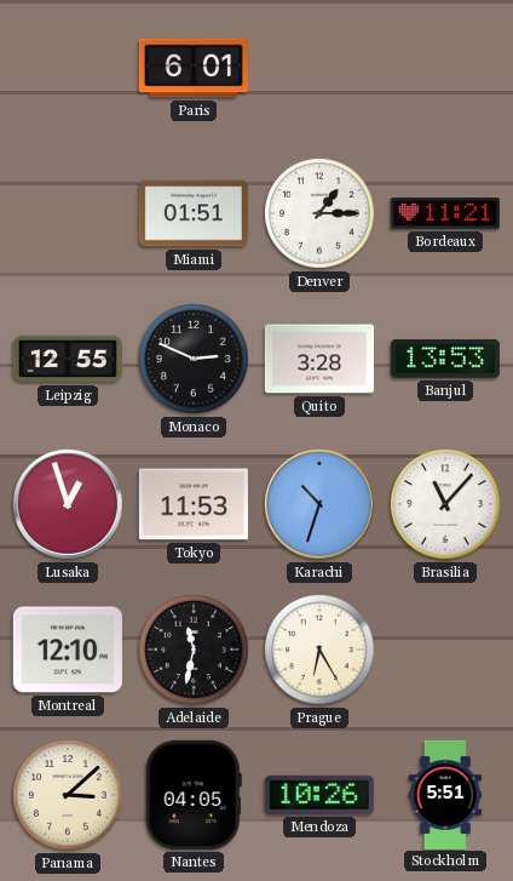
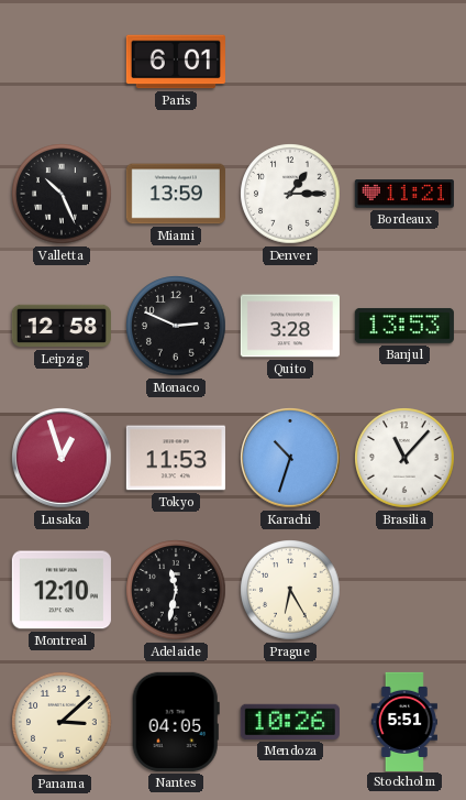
Valletta: none -> 10:26 (62, 194)
Miami: 01:51 -> 13:59 (176, 194)
Leipzig: 12:55 -> 12:58 (62, 326)
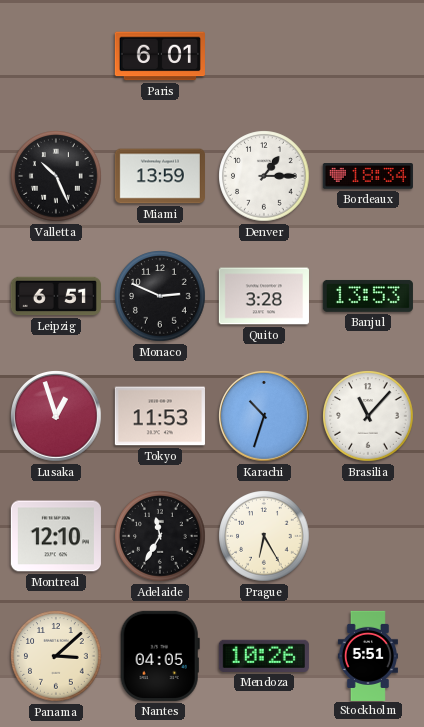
Bordeaux: 11:21 -> 18:34 (368, 177)
Leipzig: 12:58 -> 6:51 (56, 296)
Adelaide: 11:32 -> 11:35 (160, 536)
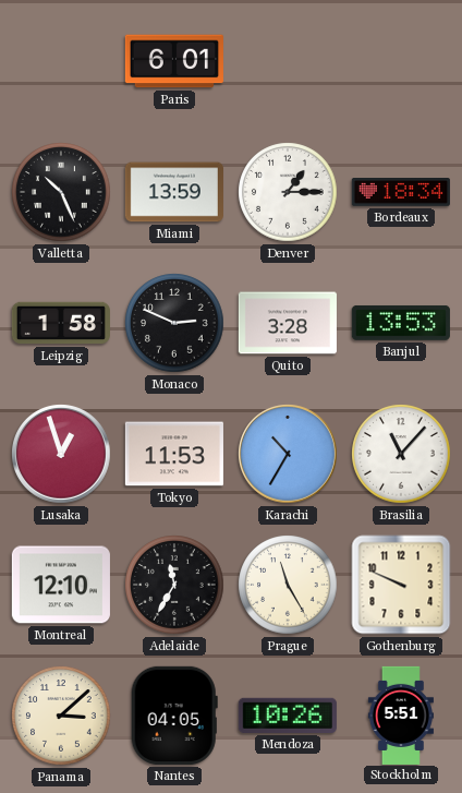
Leipzig: 6:51 -> 1:58 (61, 323)
Karachi: 10:33 -> 10:35 (288, 454)
Prague: 6:25 -> 11:25 (288, 585)
Gothenburg: none -> 9:49 (401, 585)
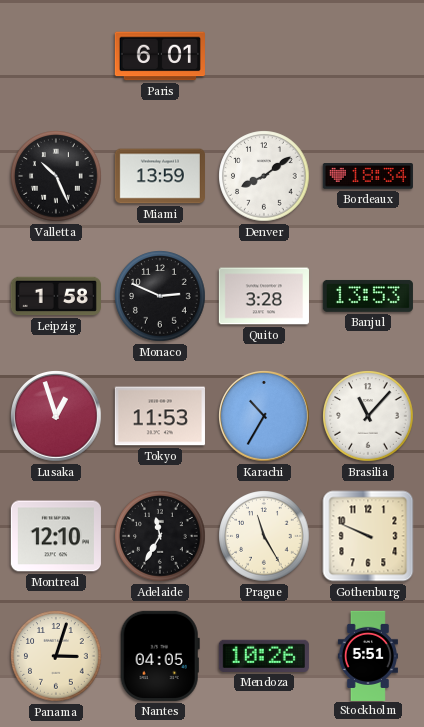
Denver: 1:15 -> 8:09 (264, 176)
Panama: 3:08 -> 3:03 (56, 656)
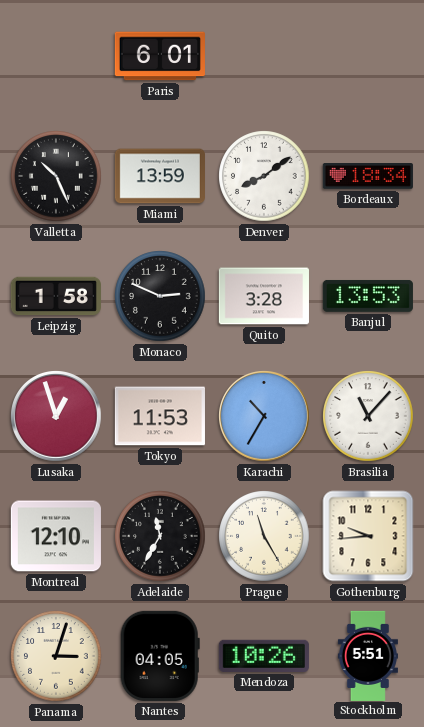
Gothenburg: 9:49 -> 9:44 (368, 536)
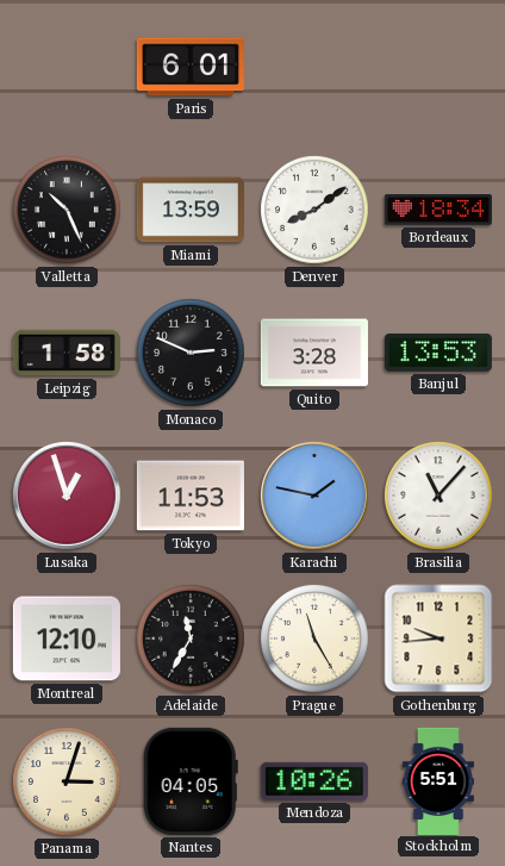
Karachi: 10:35 -> 1:47 (314, 496)
